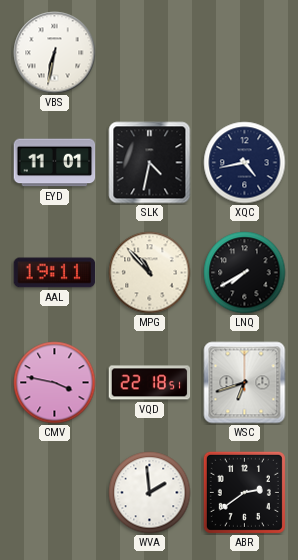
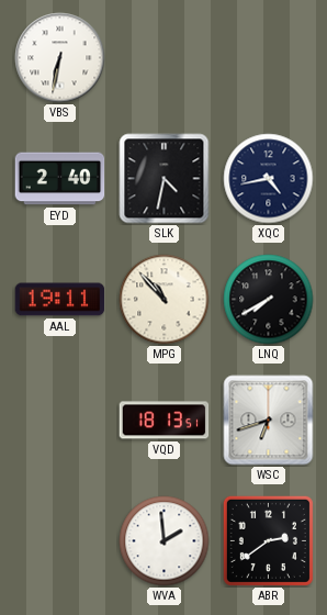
EYD: 11:01 -> 2:40 (60, 179)
CMV: 3:47 -> none (55, 383)
VQD: 22:18 -> 18:13 (165, 421)
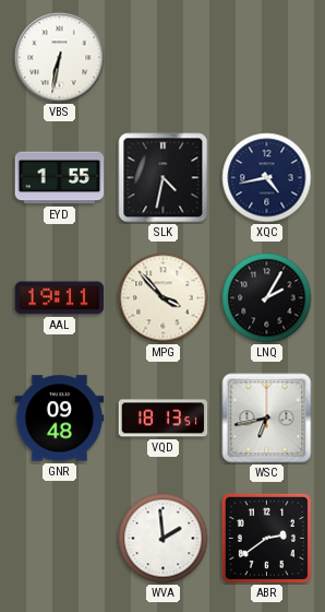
EYD: 2:40 -> 1:55 (60, 178)
MPG: 10:53 -> 3:53 (164, 298)
LNQ: 7:40 -> 2:05 (267, 298)
GNR: none -> 09:48 (60, 419)
WSC: 6:42 -> 6:43 (267, 419)
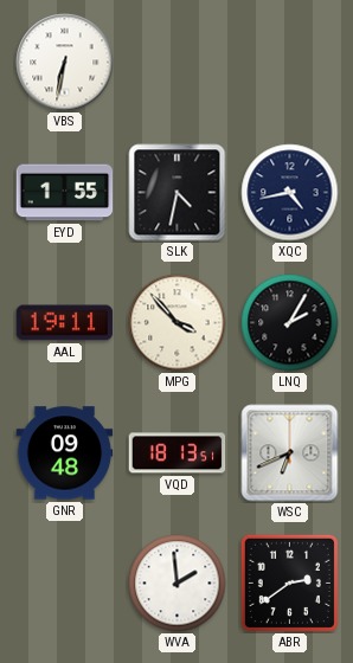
WSC: 6:43 -> 6:41 (290, 453)
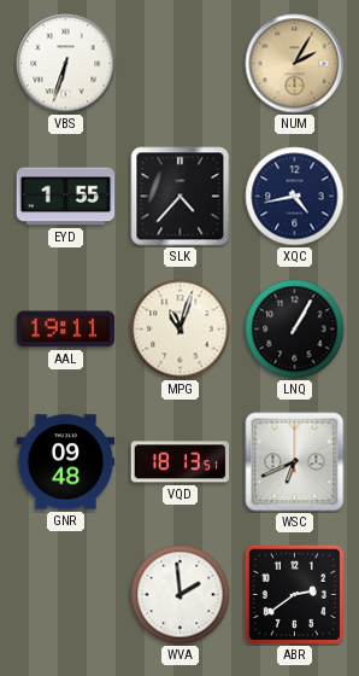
VBS: 6:32 -> 6:33 (66, 64)
NUM: none -> 2:05 (295, 64)
SLK: 4:32 -> 4:37 (181, 197)
MPG: 3:53 -> 11:03 (181, 330)
LNQ: 2:05 -> 1:05 (295, 330)
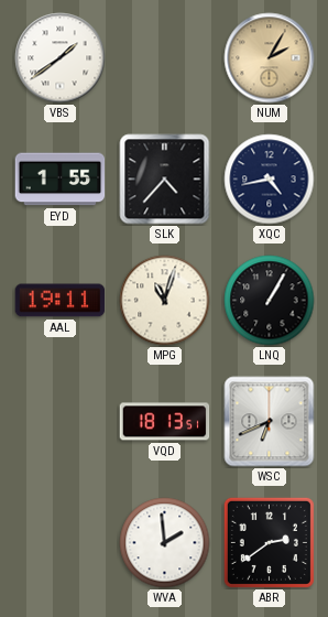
VBS: 6:33 -> 1:39 (61, 58)
GNR: 09:48 -> none (66, 462)
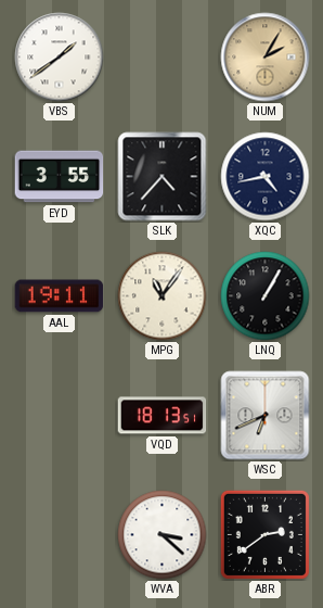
EYD: 1:55 -> 3:55 (60, 177)
MPG: 11:03 -> 11:06 (163, 296)
WVA: 1:59 -> 3:22 (163, 535)
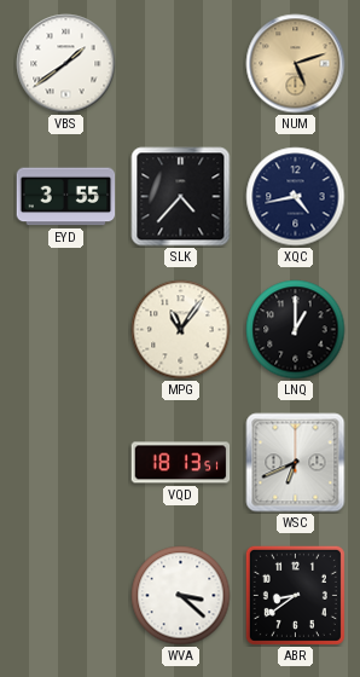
NUM: 2:05 -> 5:12 (296, 64)
AAL: 19:11 -> none (60, 296)
LNQ: 1:05 -> 1:00 (296, 330)
ABR: 2:39 -> 8:39 (295, 595)
